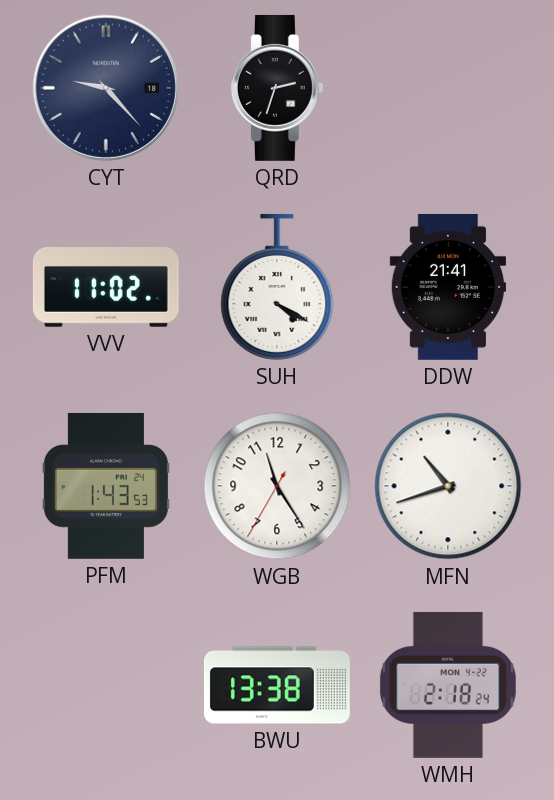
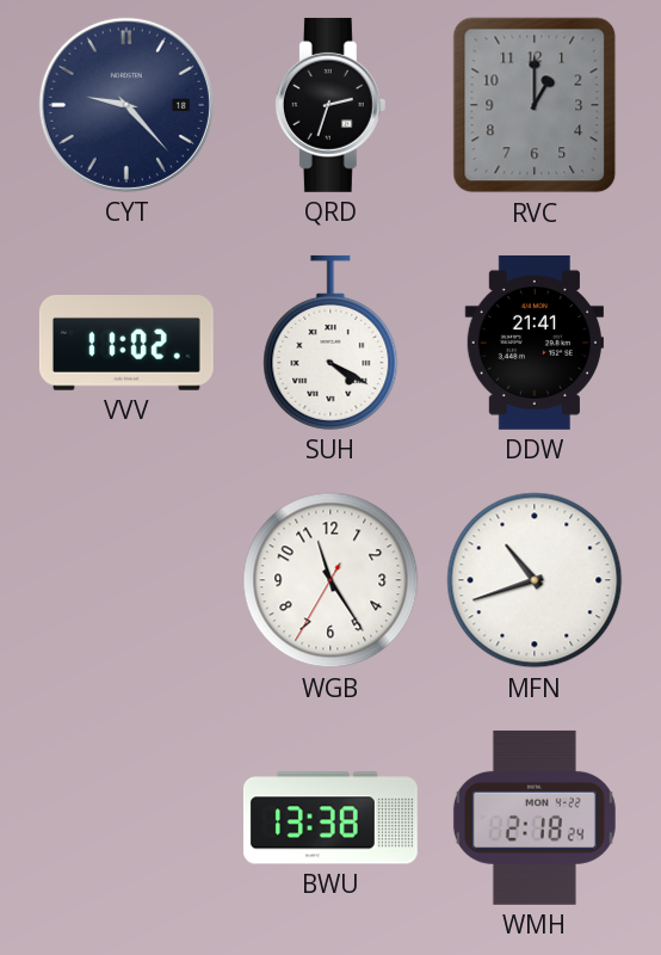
RVC: none -> 1:00 (535, 105)
PFM: 1:43 -> none (106, 486)
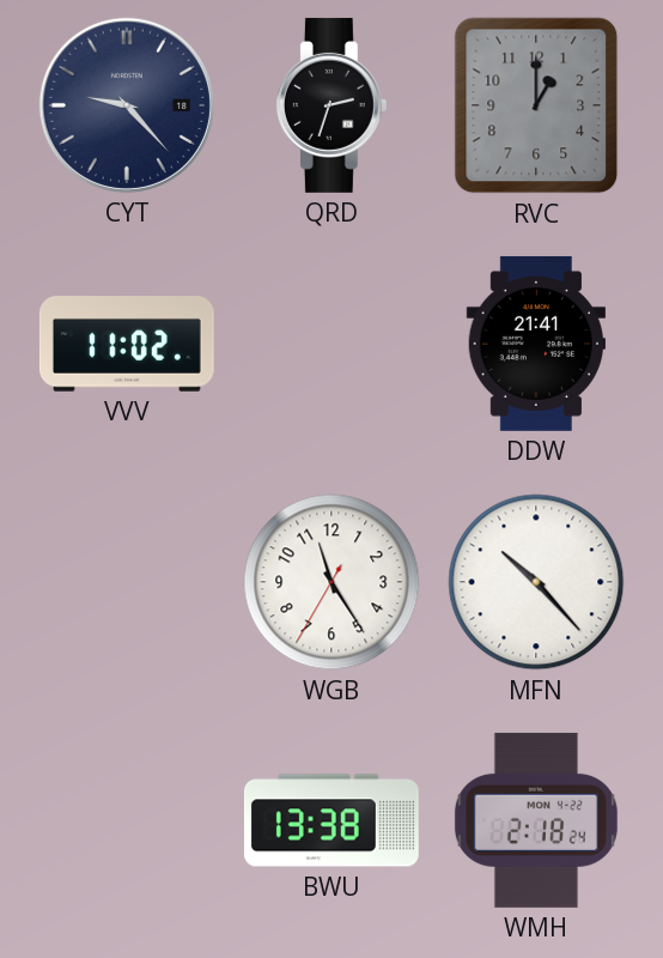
SUH: 4:20 -> none (330, 343)
MFN: 10:42 -> 10:23 (536, 582)
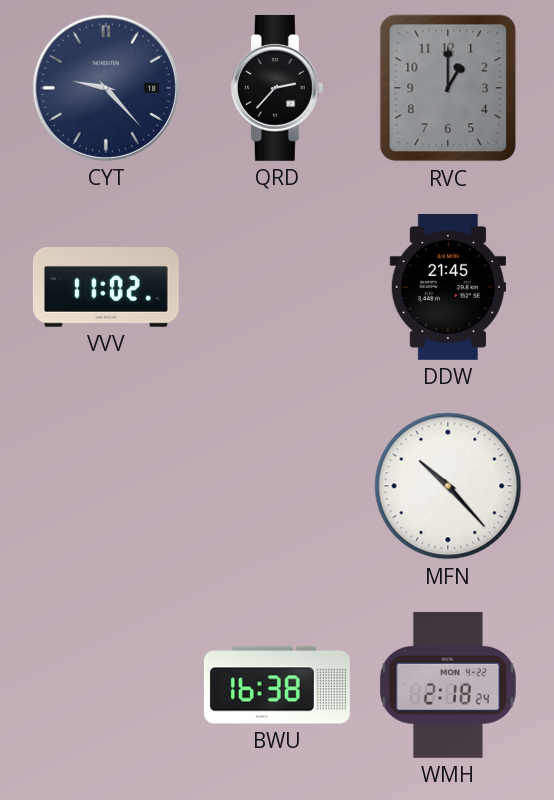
QRD: 2:33 -> 2:37 (277, 88)
DDW: 21:41 -> 21:45 (447, 287)
WGB: 11:24 -> none (331, 582)
BWU: 13:38 -> 16:38 (277, 685)
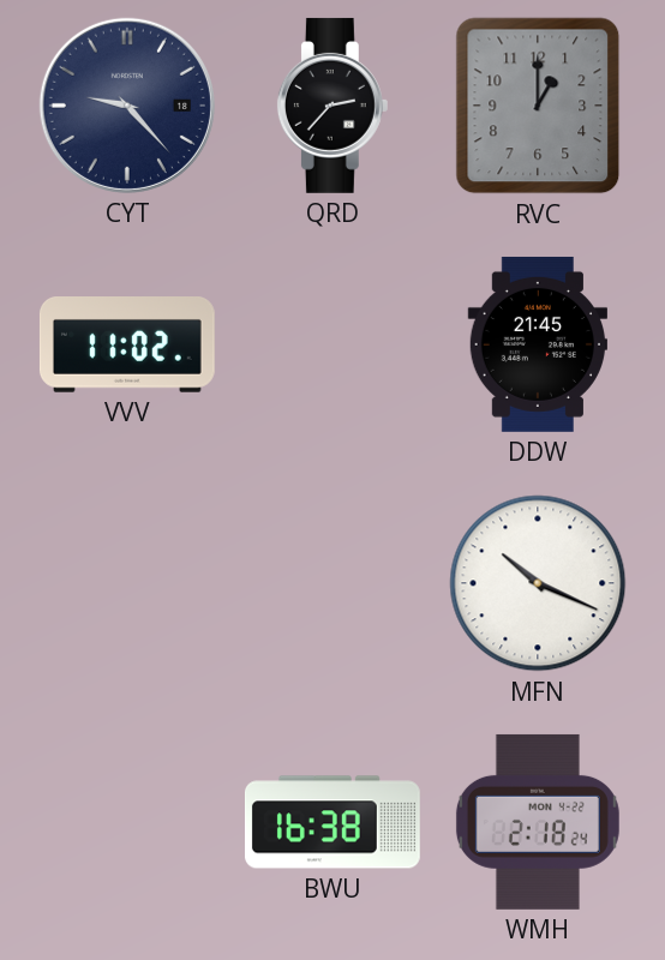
MFN: 10:23 -> 10:19 (538, 583)
